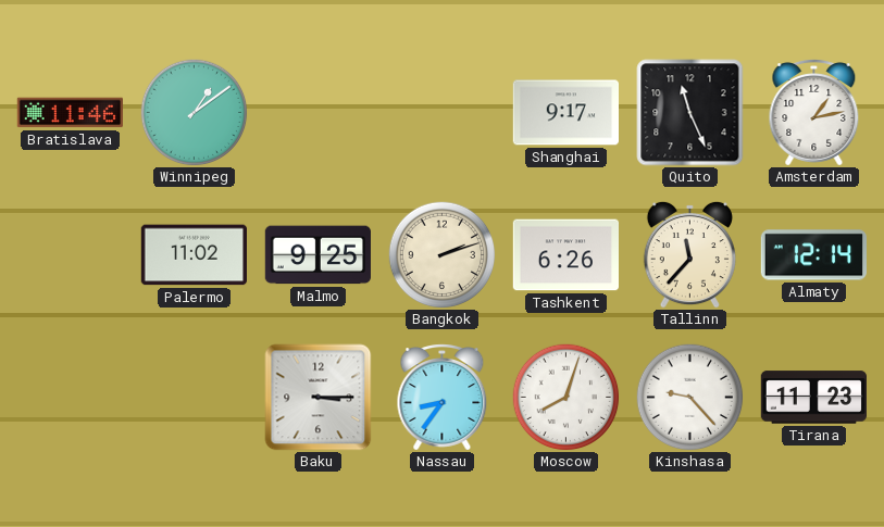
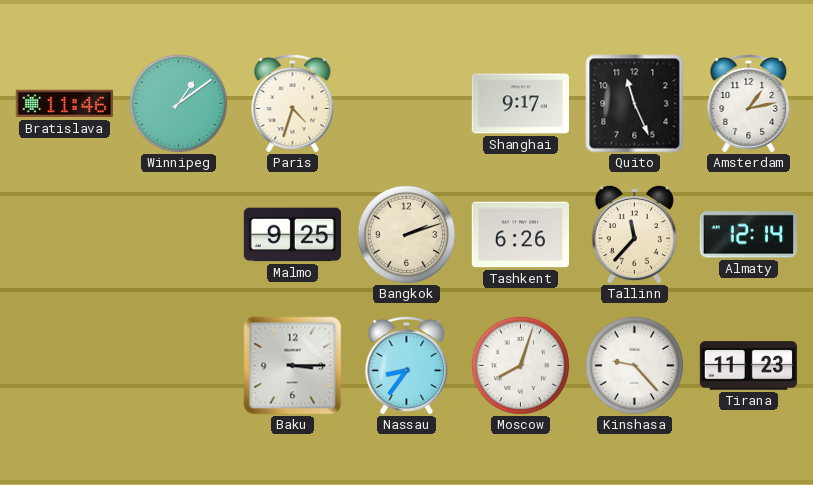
Paris: none -> 4:33 (293, 104)
Palermo: 11:02 -> none (194, 255)
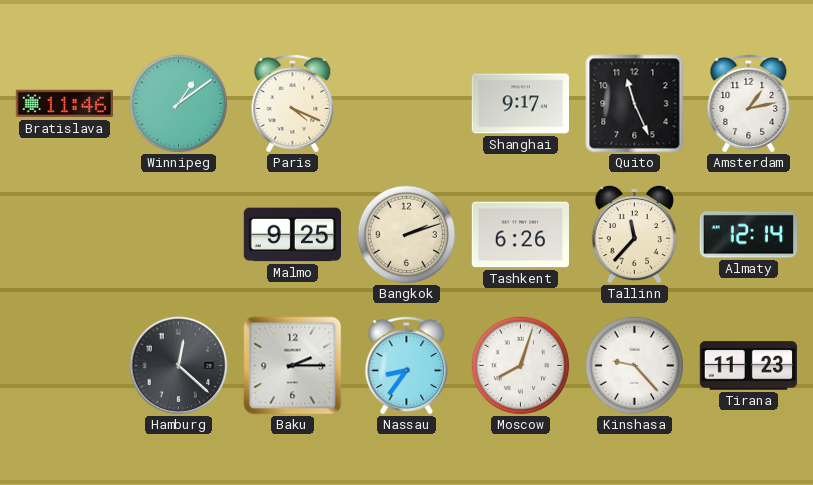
Paris: 4:33 -> 4:19 (293, 104)
Hamburg: none -> 12:22 (179, 366)
Baku: 3:15 -> 2:15 (293, 366)
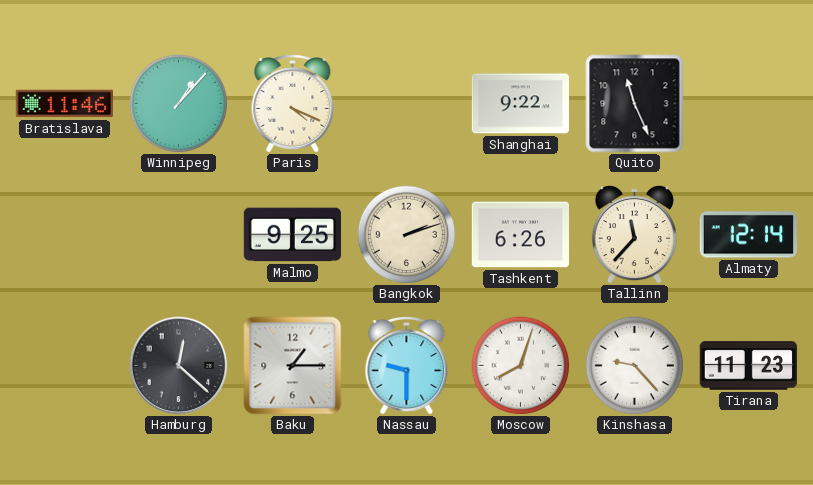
Winnipeg: 1:09 -> 1:07 (179, 104)
Shanghai: 9:17 -> 9:22 (520, 104)
Amsterdam: 1:13 -> none (749, 104)
Baku: 2:15 -> 1:15 (293, 366)
Nassau: 8:36 -> 9:30 (407, 366)
